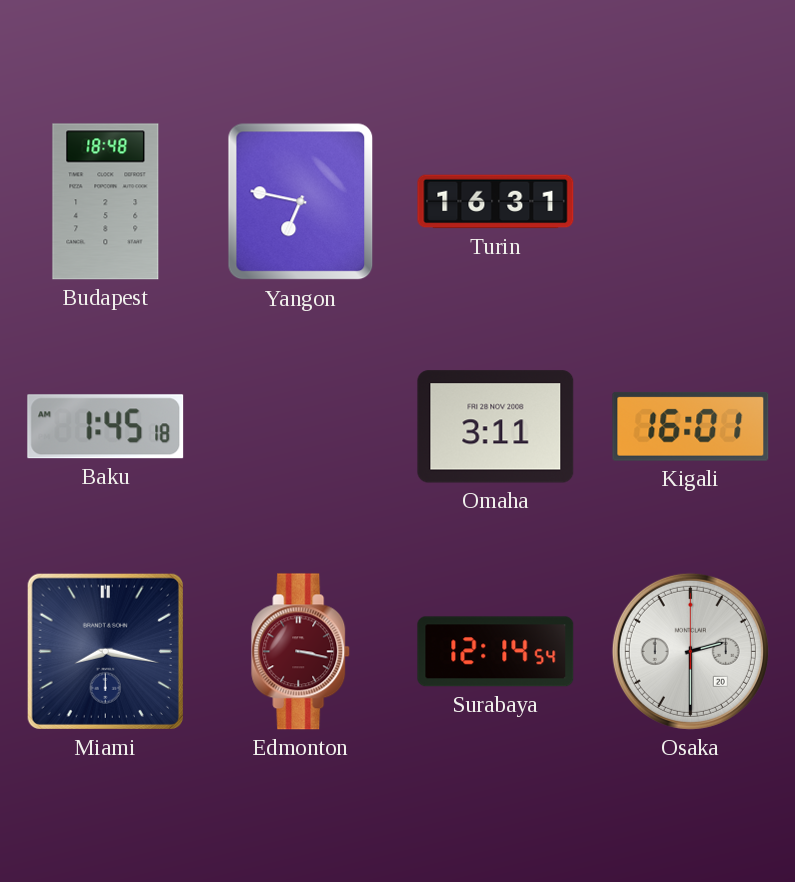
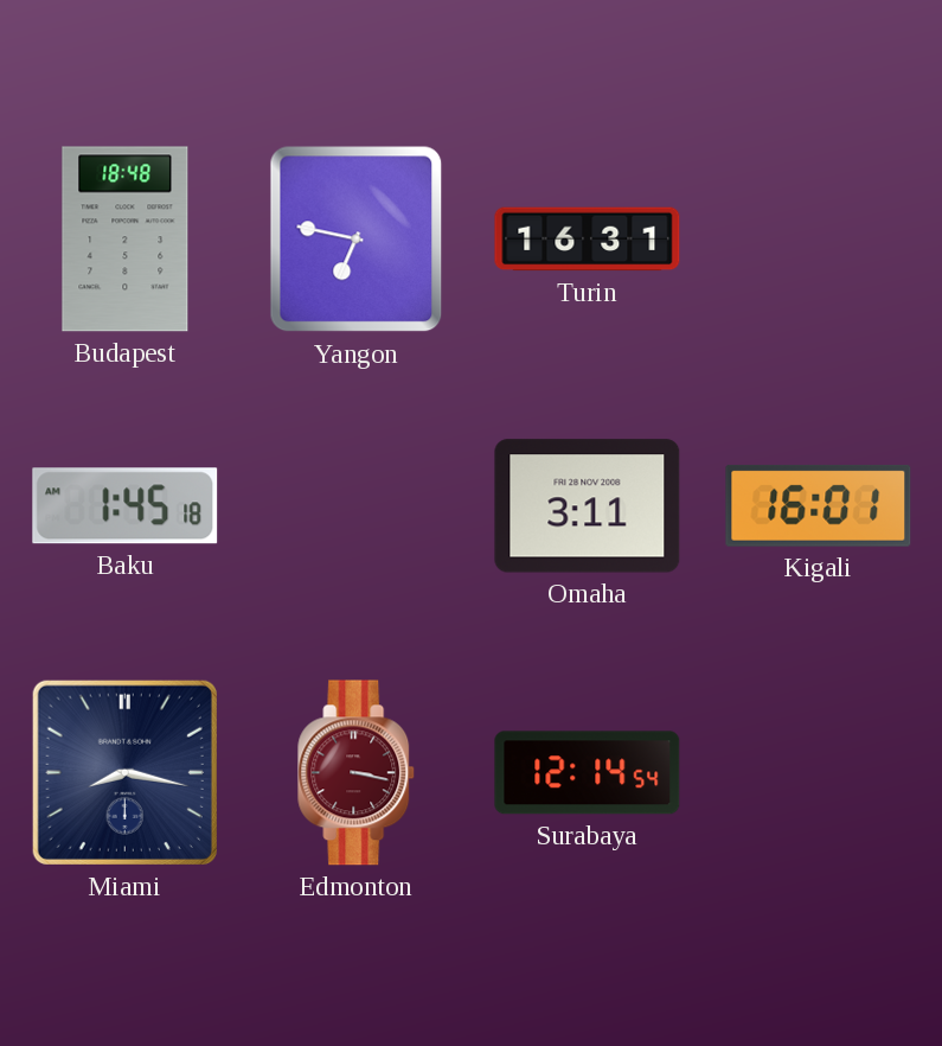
Osaka: 2:30 -> none (690, 651)
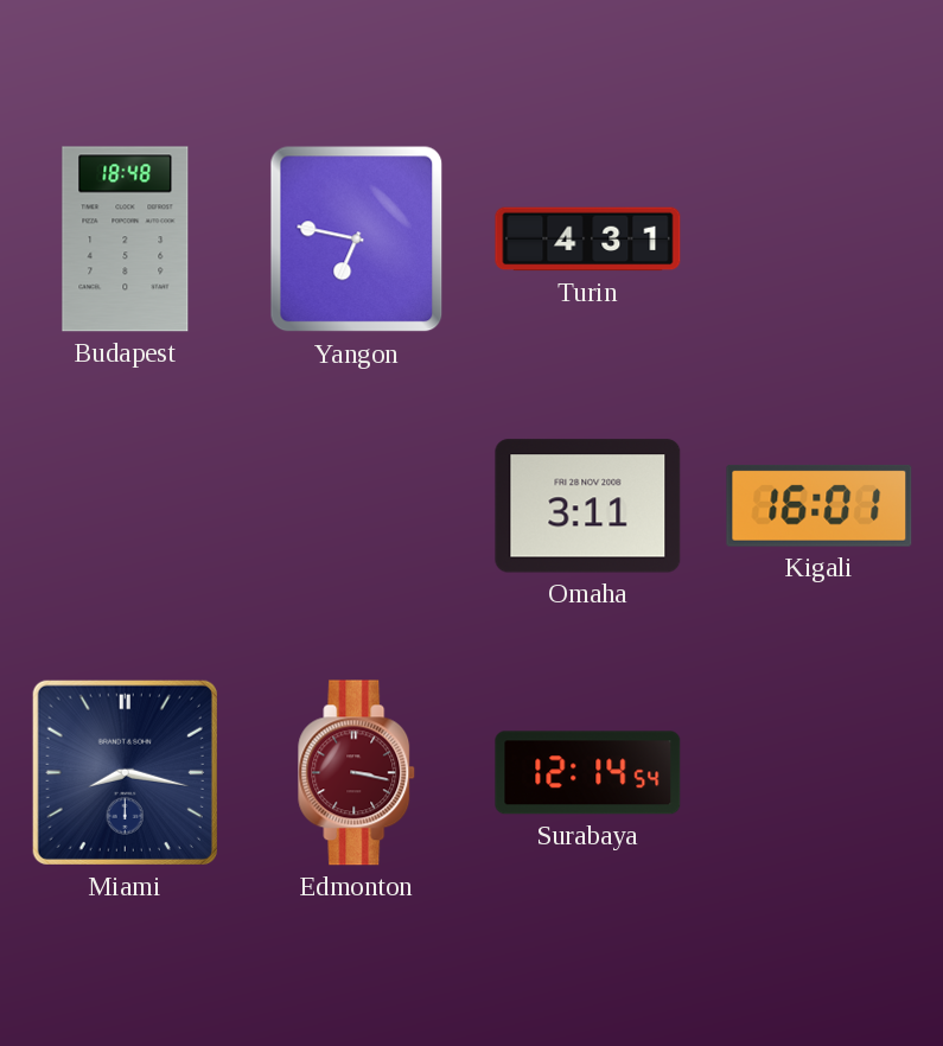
Turin: 16:31 -> 4:31 (588, 240)
Baku: 1:45 -> none (126, 506)
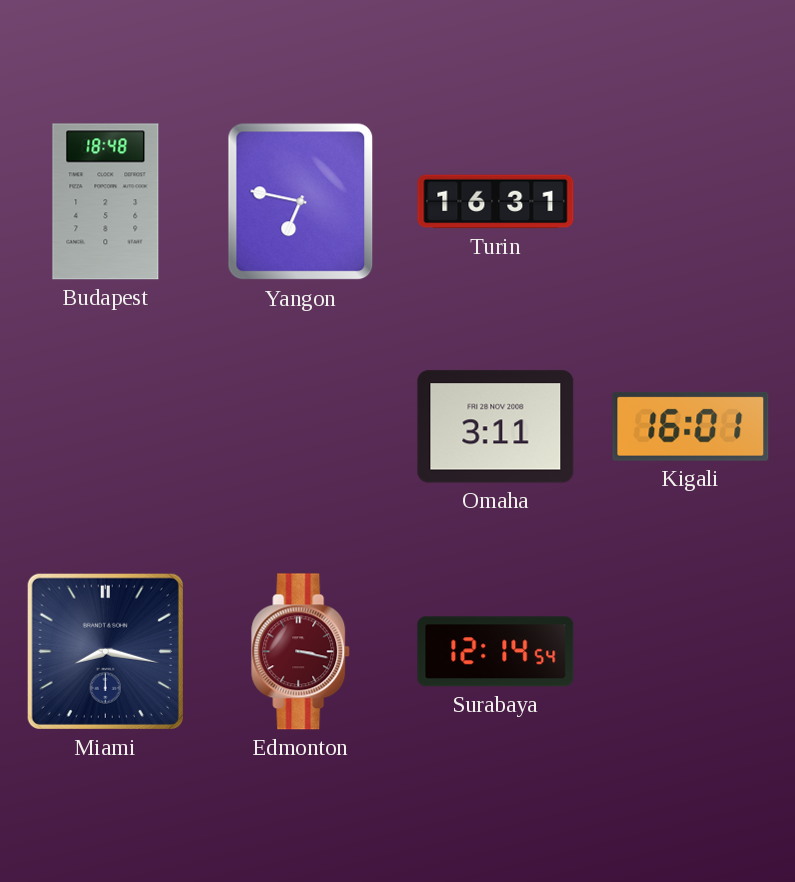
Turin: 4:31 -> 16:31 (496, 202)
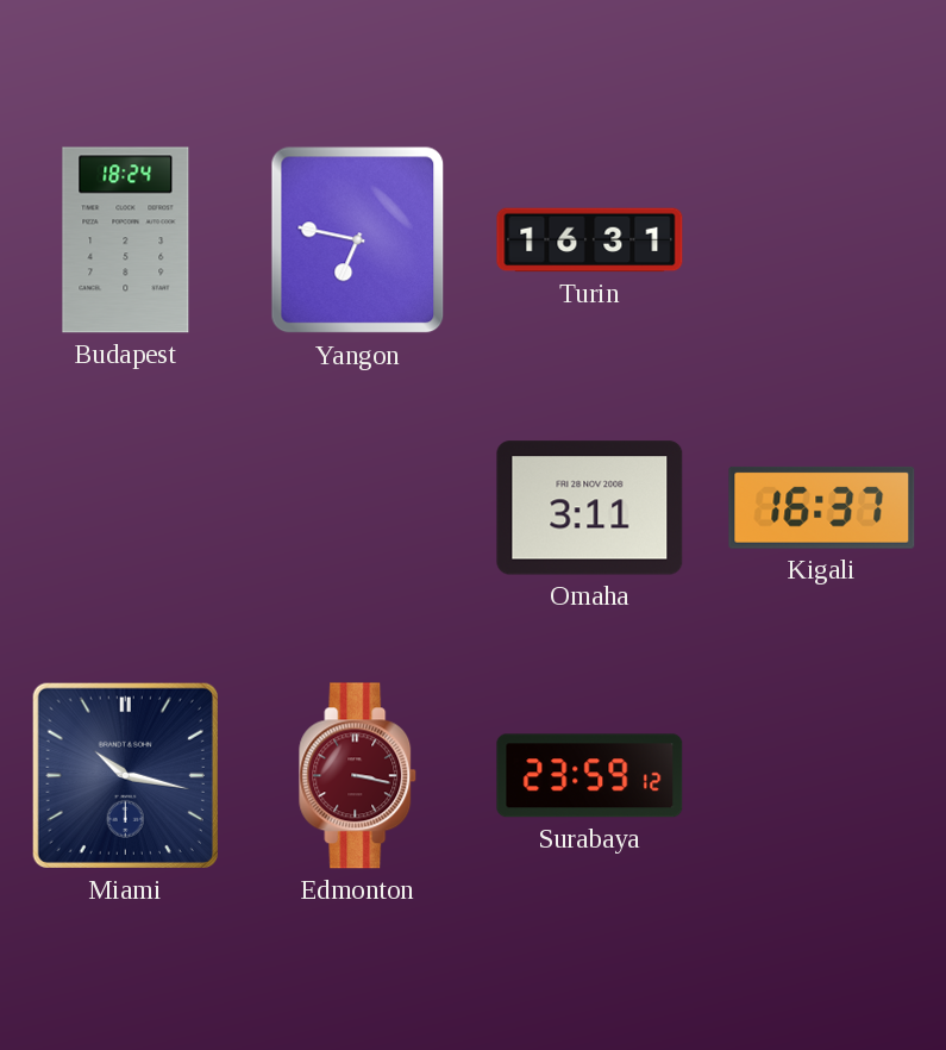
Budapest: 18:48 -> 18:24 (126, 240)
Kigali: 16:01 -> 16:37 (822, 507)
Miami: 8:17 -> 10:17 (125, 775)
Surabaya: 12:14 -> 23:59 (590, 776)
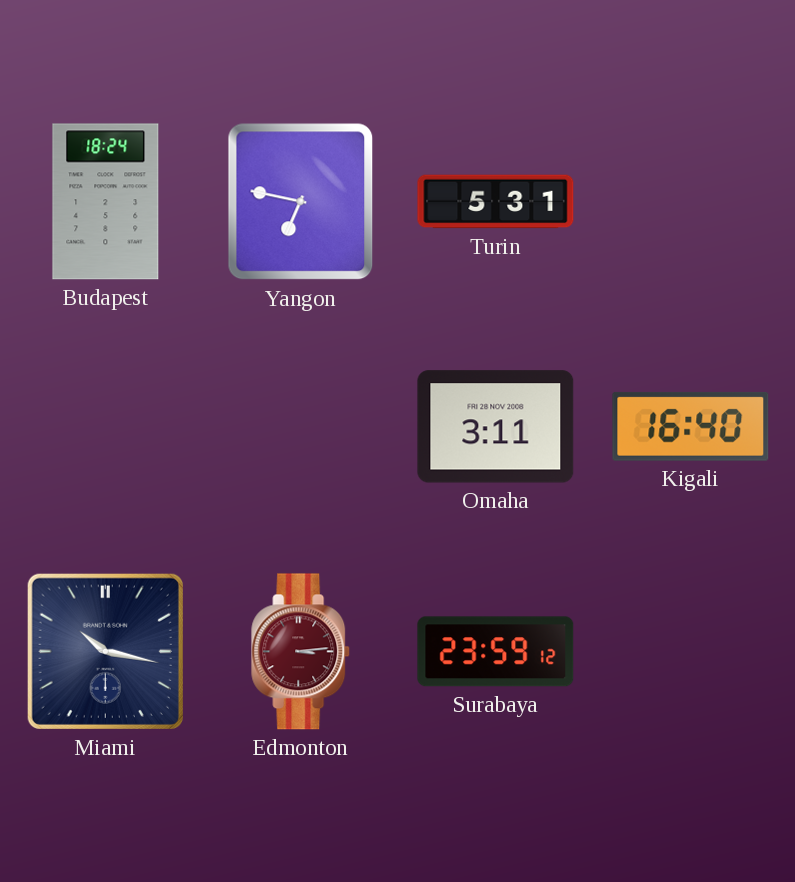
Turin: 16:31 -> 5:31 (496, 202)
Kigali: 16:37 -> 16:40 (691, 426)
Edmonton: 3:17 -> 3:14 (301, 652)
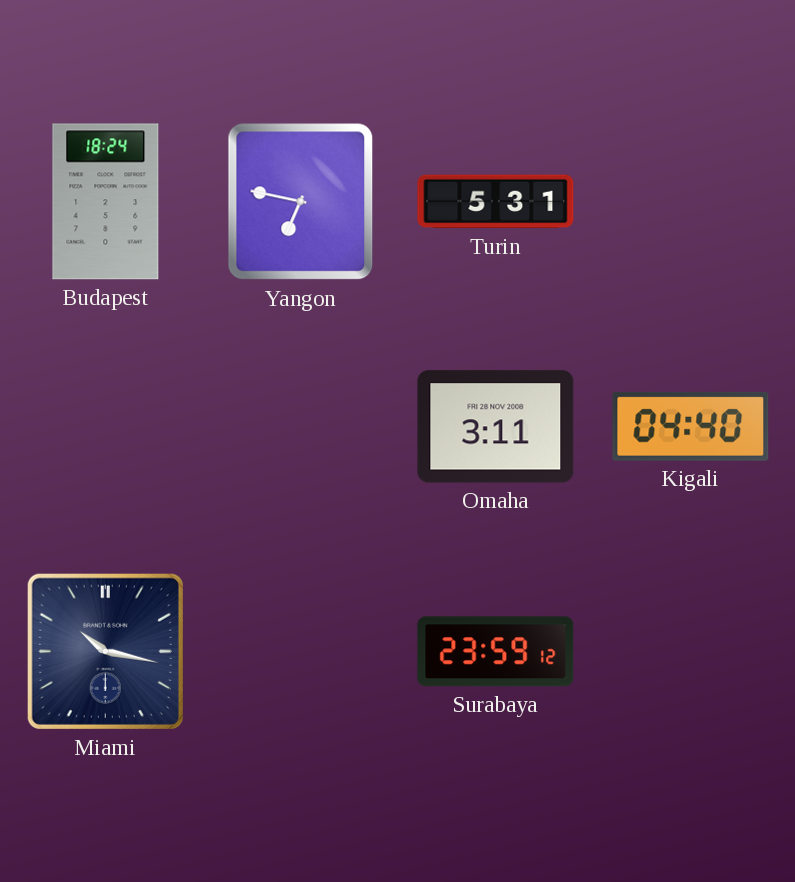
Kigali: 16:40 -> 04:40 (691, 426)
Edmonton: 3:14 -> none (301, 652)
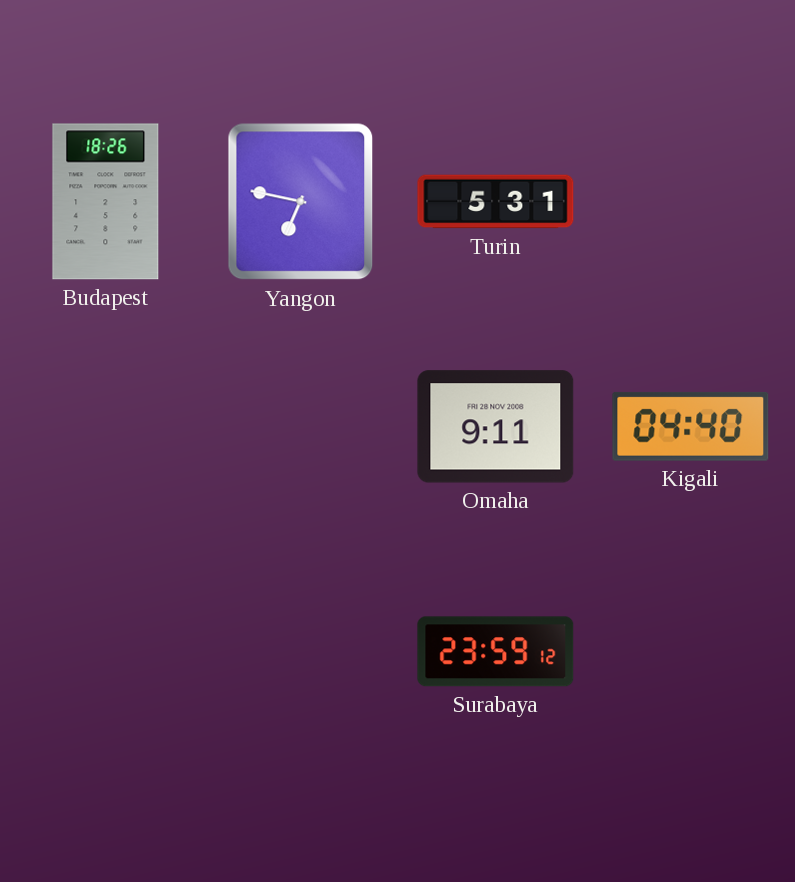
Budapest: 18:24 -> 18:26 (106, 202)
Omaha: 3:11 -> 9:11 (496, 427)
Miami: 10:17 -> none (105, 651)
